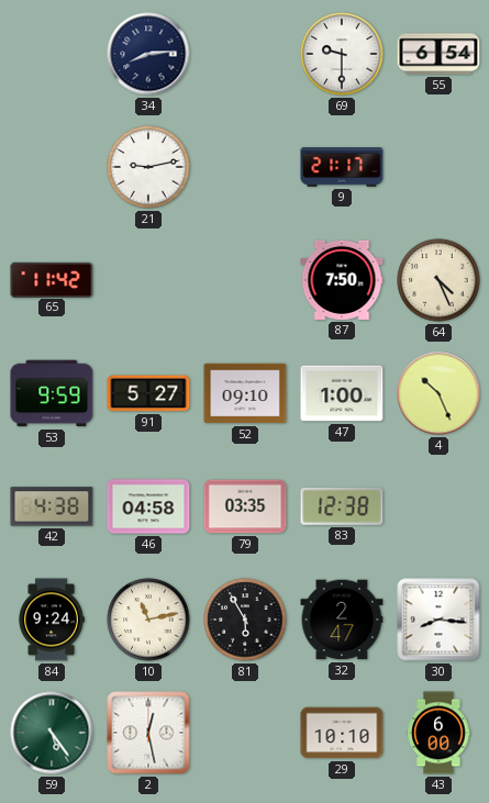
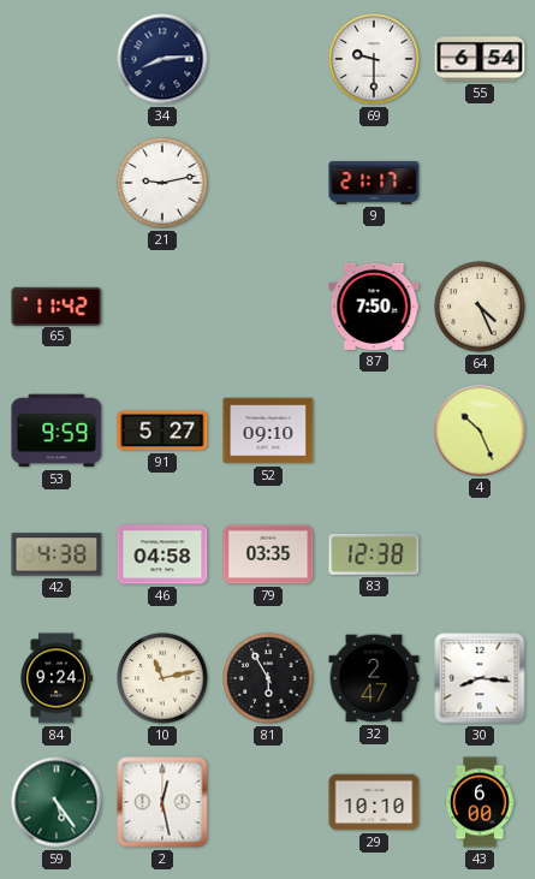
47: 1:00 -> none (342, 393)
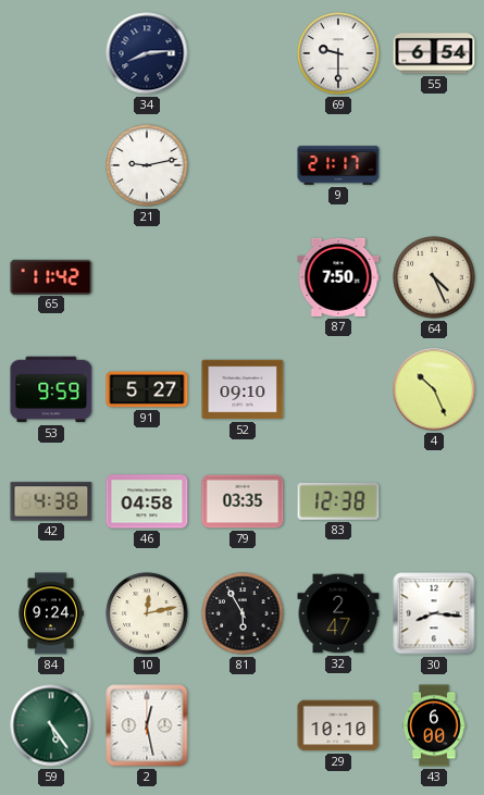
10: 11:13 -> 12:13 (147, 613)
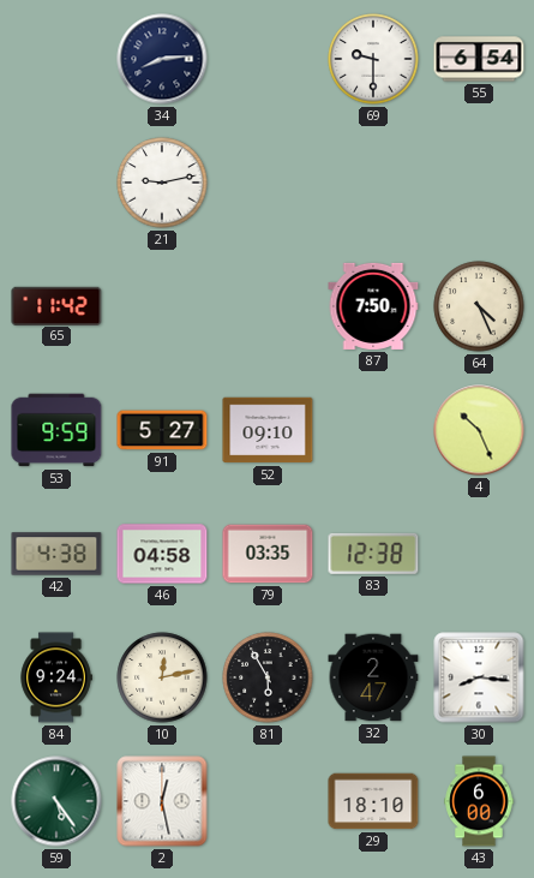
9: 21:17 -> none (338, 165)
29: 10:10 -> 18:10 (373, 801)
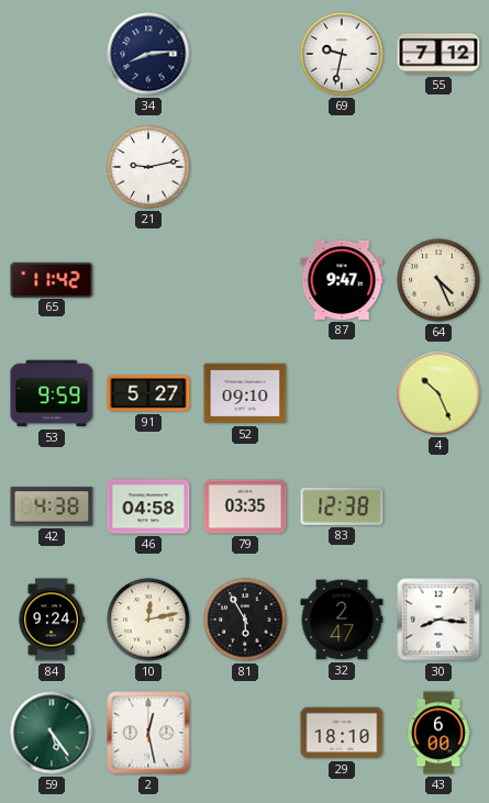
69: 9:30 -> 9:32 (342, 54)
55: 6:54 -> 7:12 (438, 54)
87: 7:50 -> 9:47 (342, 280)
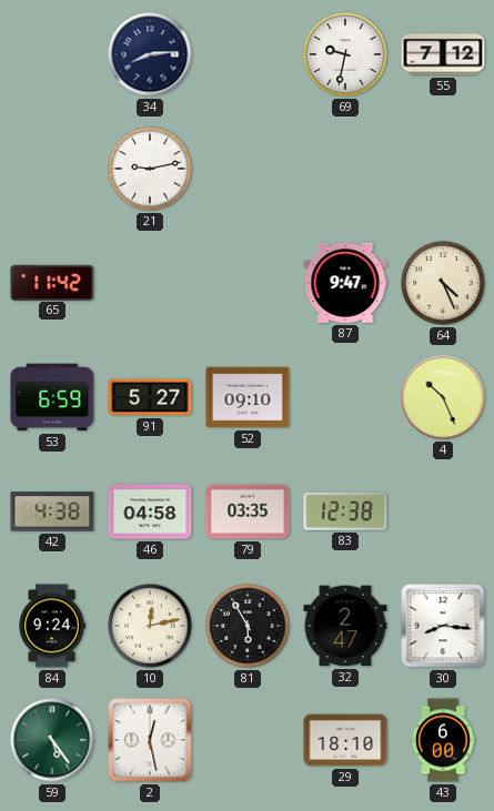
53: 9:59 -> 6:59 (52, 397)
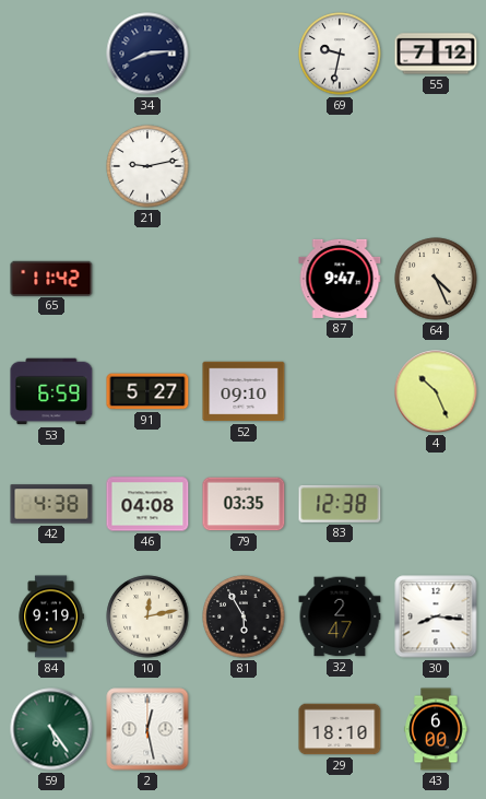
46: 04:58 -> 04:08 (147, 504)
84: 9:24 -> 9:19 (51, 616)
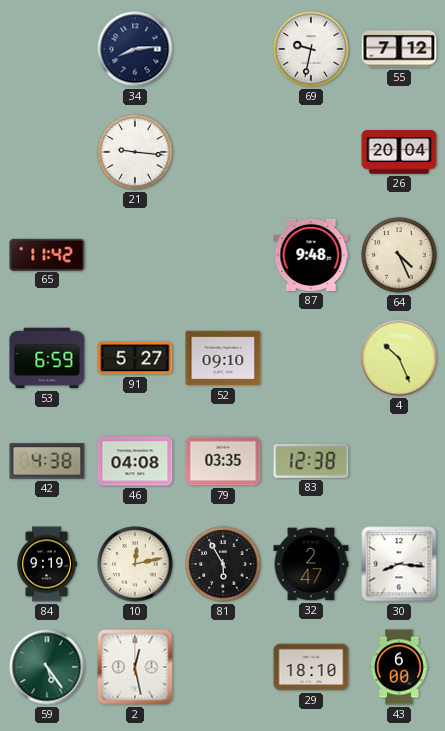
21: 9:13 -> 9:16 (135, 152)
26: none -> 20:04 (399, 152)
87: 9:47 -> 9:48 (311, 255)
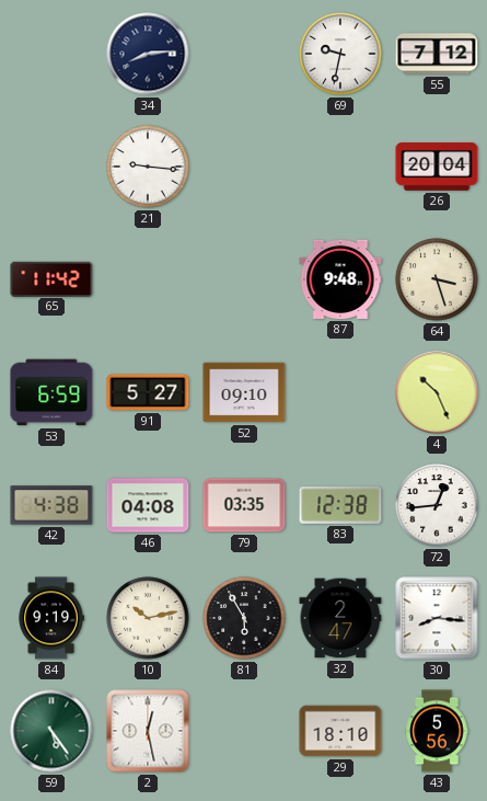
64: 4:26 -> 3:27 (437, 279)
72: none -> 12:44 (437, 505)
10: 12:13 -> 10:13 (148, 618)
43: 6:00 -> 5:56 (437, 731)
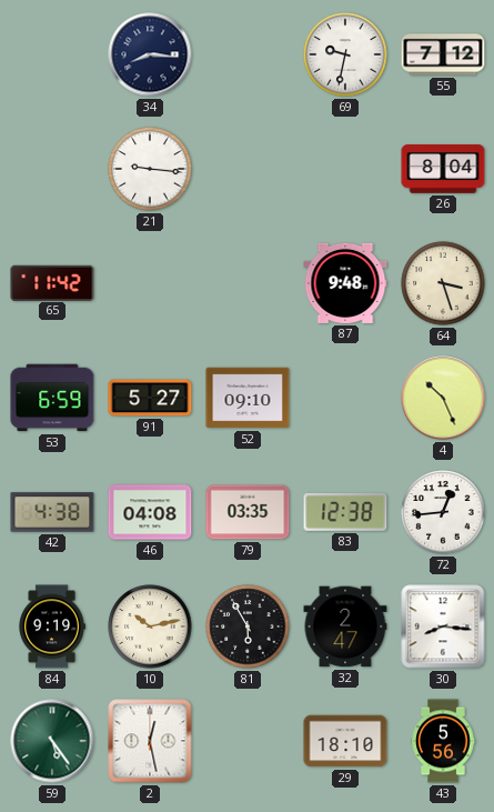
34: 8:14 -> 8:16 (150, 54)
26: 20:04 -> 8:04 (443, 169)
